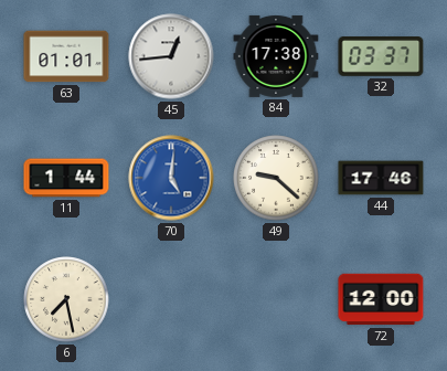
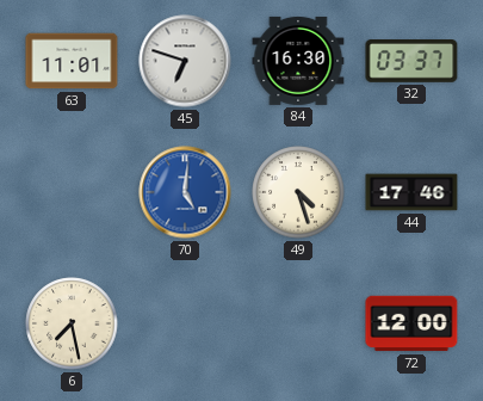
63: 01:01 -> 11:01 (72, 61)
45: 12:44 -> 6:48 (185, 61)
84: 17:38 -> 16:30 (298, 61)
11: 1:44 -> none (66, 178)
49: 9:22 -> 4:27 (298, 192)
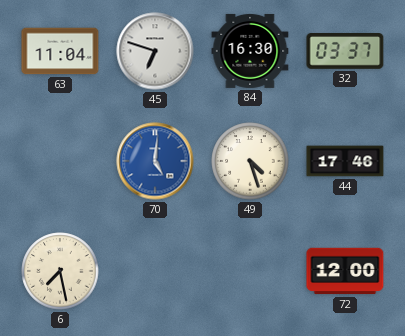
63: 11:01 -> 11:04 (60, 51)
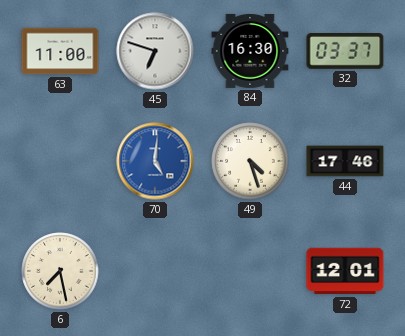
63: 11:04 -> 11:00 (60, 51)
72: 12:00 -> 12:01 (345, 271)
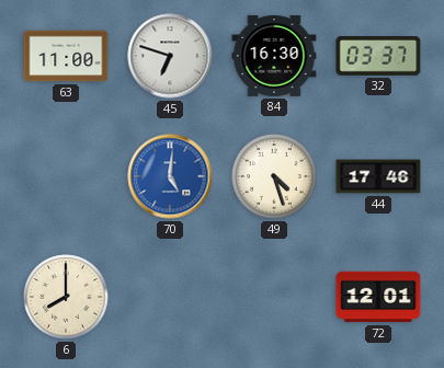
6: 7:28 -> 8:00 (66, 297)
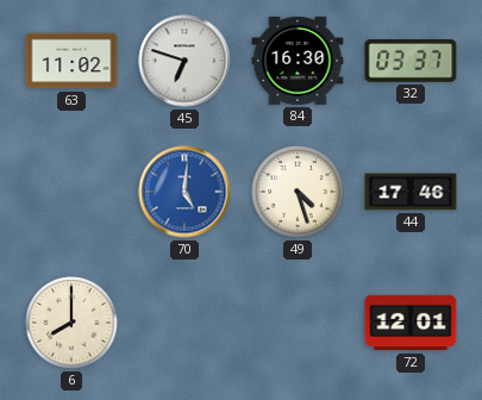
63: 11:00 -> 11:02 (71, 61)
